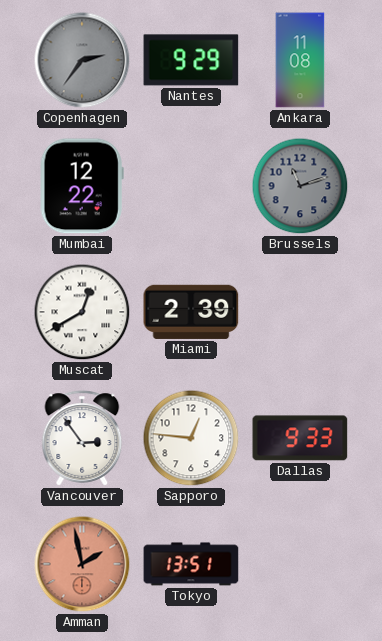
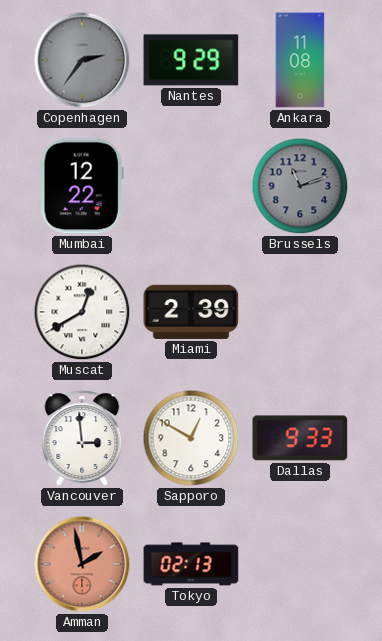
Vancouver: 2:54 -> 2:59 (82, 438)
Sapporo: 12:46 -> 12:50 (191, 438)
Tokyo: 13:51 -> 02:13 (191, 564)
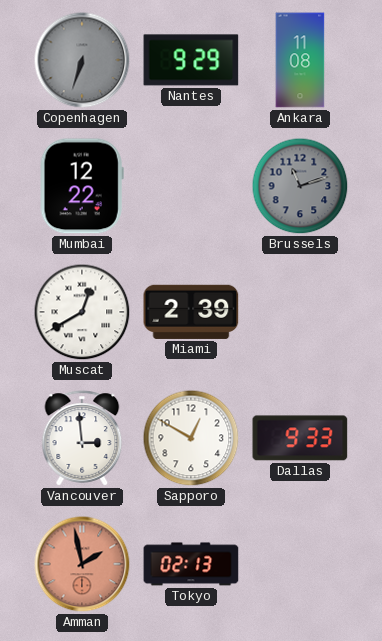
Copenhagen: 2:36 -> 6:33 (82, 60)
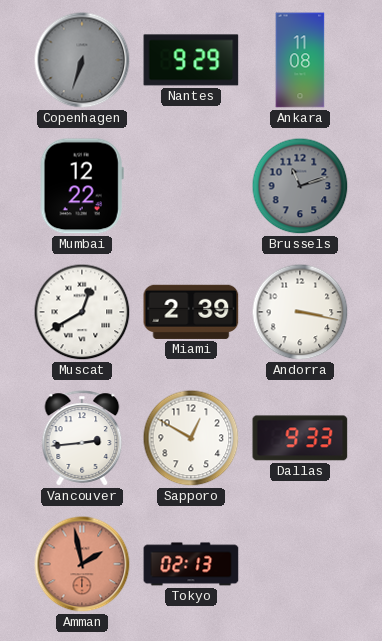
Andorra: none -> 3:17 (300, 312)
Vancouver: 2:59 -> 2:44 (82, 438)
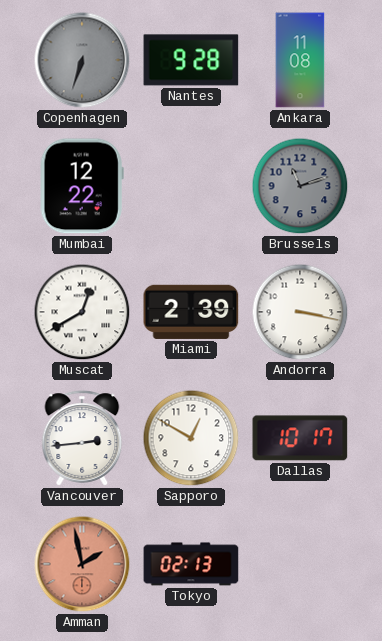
Nantes: 9:29 -> 9:28 (191, 60)
Dallas: 9:33 -> 10:17 (300, 438)
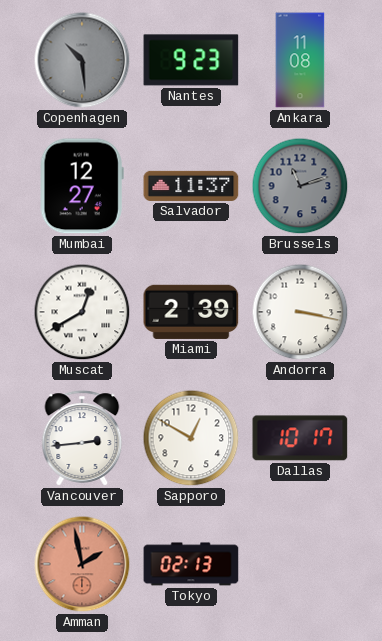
Copenhagen: 6:33 -> 10:29 (82, 60)
Nantes: 9:28 -> 9:23 (191, 60)
Mumbai: 12:22 -> 12:27 (82, 186)
Salvador: none -> 11:37 (191, 186)
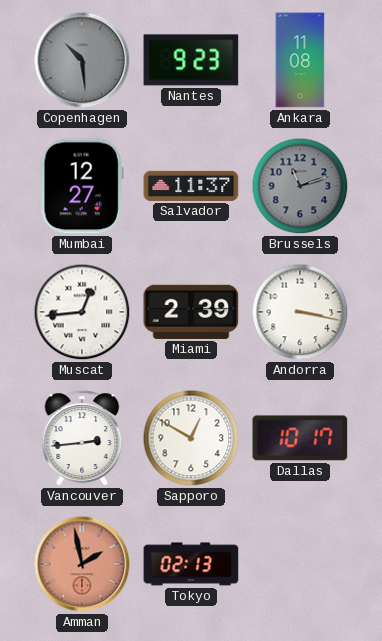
Muscat: 12:40 -> 12:44 (82, 312)
